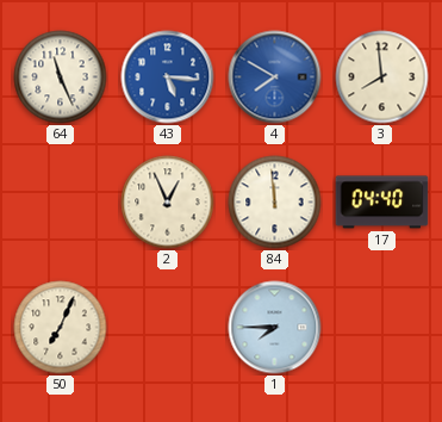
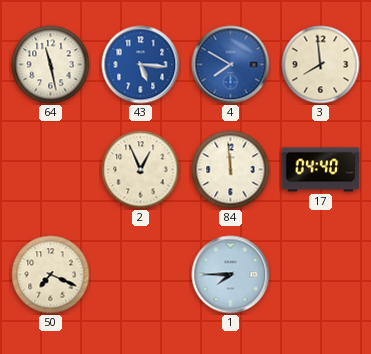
64: 11:26 -> 11:28 (51, 65)
50: 7:04 -> 7:19 (51, 275)
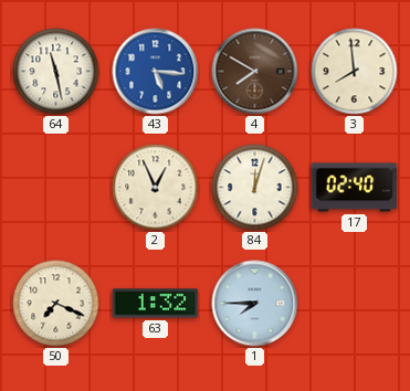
4 dial: blue -> brown (255, 72)
84: 11:59 -> 12:03 (255, 188)
17: 04:40 -> 02:40 (355, 188)
63: none -> 1:32 (156, 304)
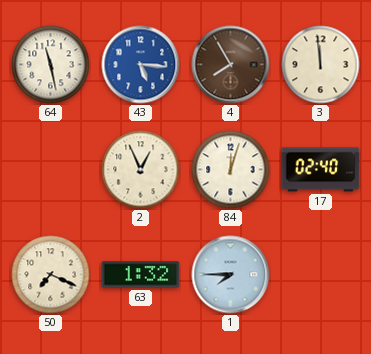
4: 7:50 -> 7:55 (231, 65)
3: 7:59 -> 11:59 (321, 65)
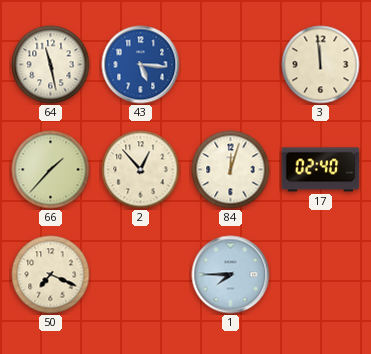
4: 7:55 -> none (231, 65)
66: none -> 1:37 (51, 170)
2: 12:56 -> 12:53 (141, 170)
63: 1:32 -> none (141, 275)
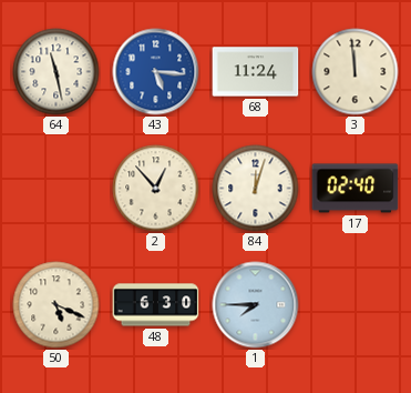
68: none -> 11:24 (256, 72)
66: 1:37 -> none (51, 170)
50: 7:19 -> 5:19 (56, 305)
48: none -> 6:30 (156, 305)
